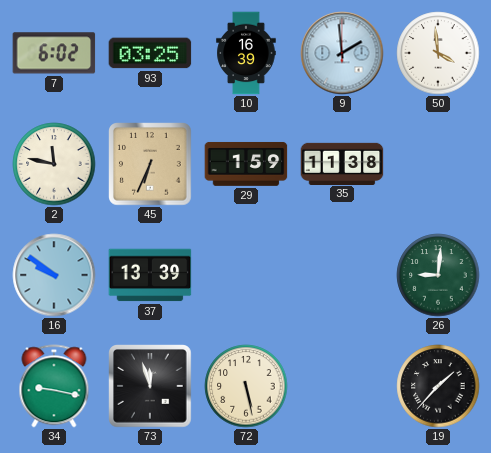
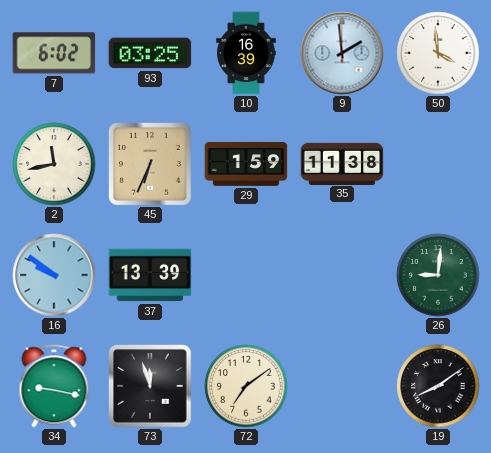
2: 11:47 -> 11:43 (54, 164)
72: 5:28 -> 7:09 (246, 386)
19: 1:37 -> 8:09 (438, 386)
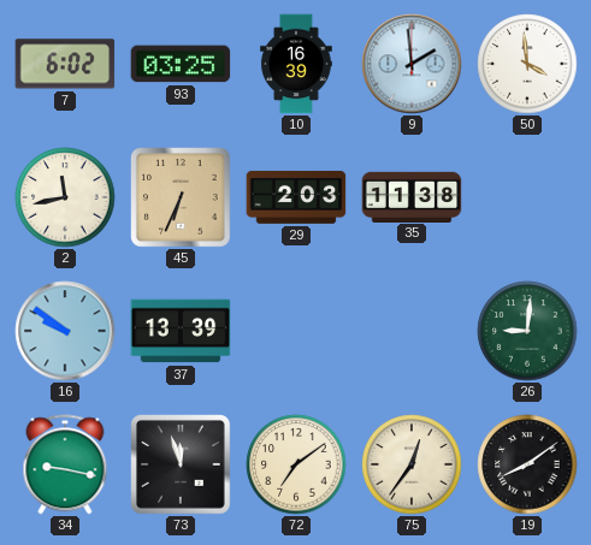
29: 1:59 -> 2:03 (296, 197)
75: none -> 12:36 (412, 464)
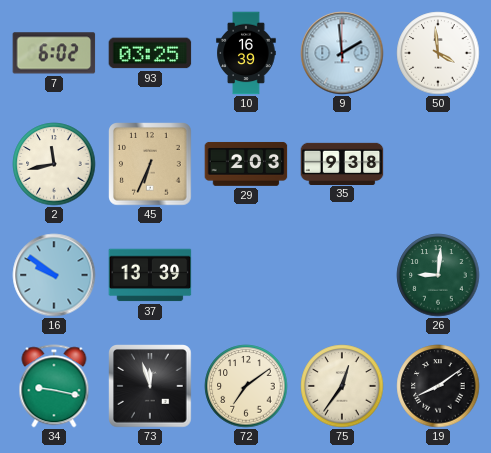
35: 11:38 -> 9:38 (342, 163)
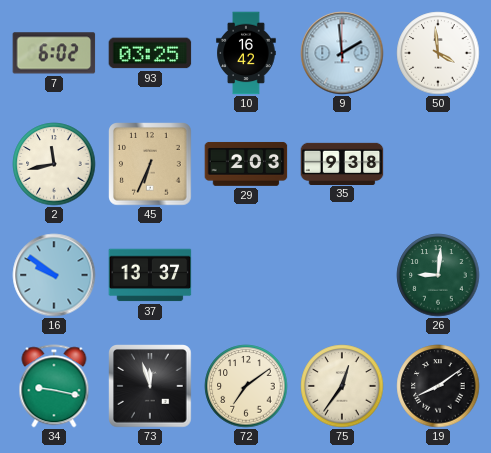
10: 16:39 -> 16:42 (246, 53)
37: 13:39 -> 13:37 (150, 275)
